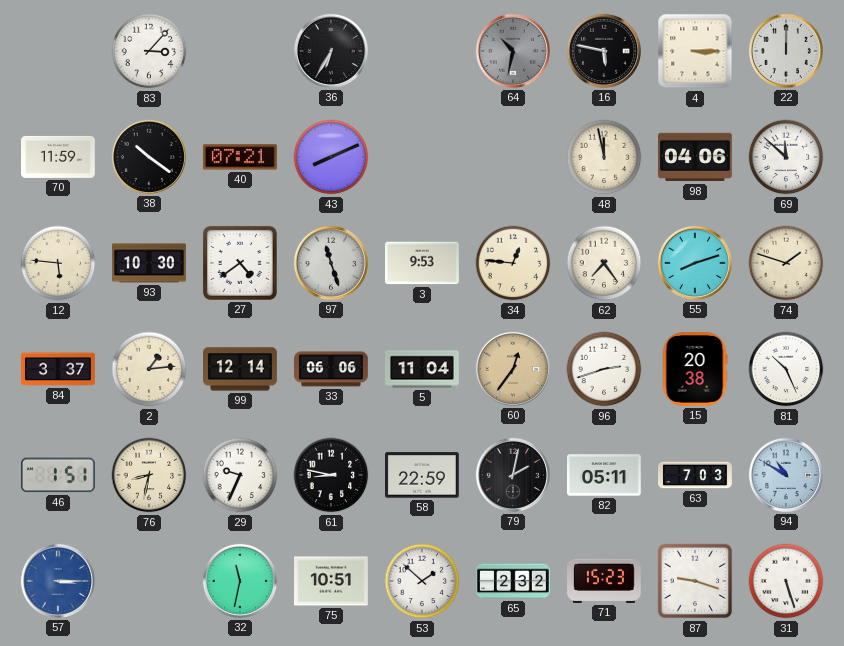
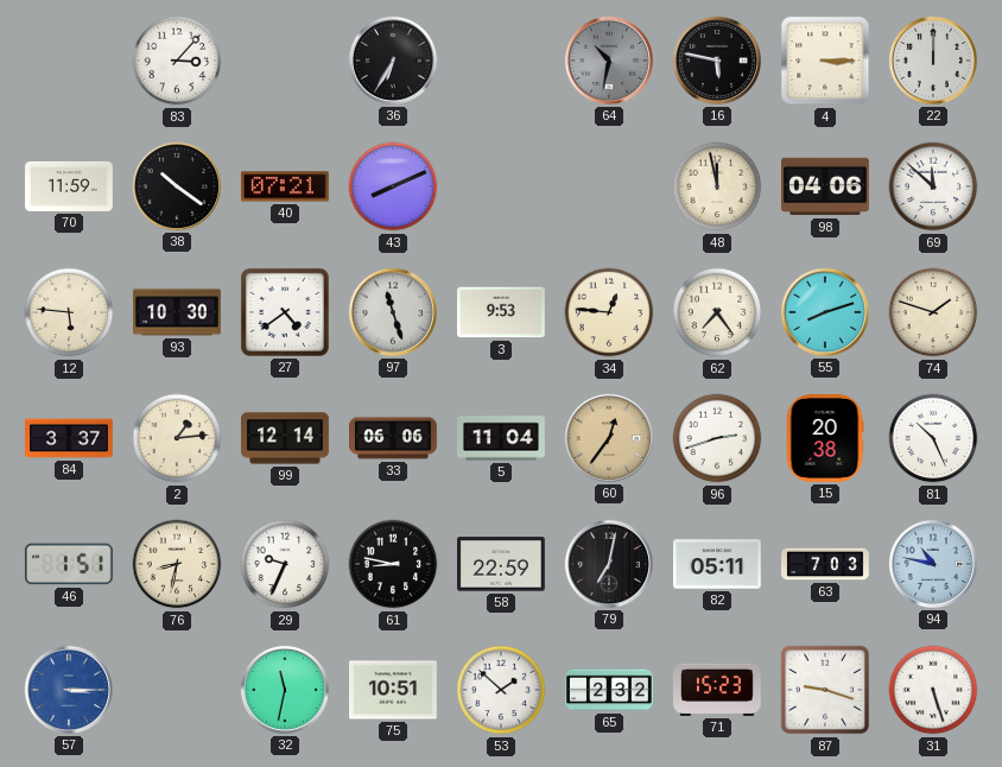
79: 2:02 -> 7:02 (609, 564)
94: 10:50 -> 10:47 (933, 564)
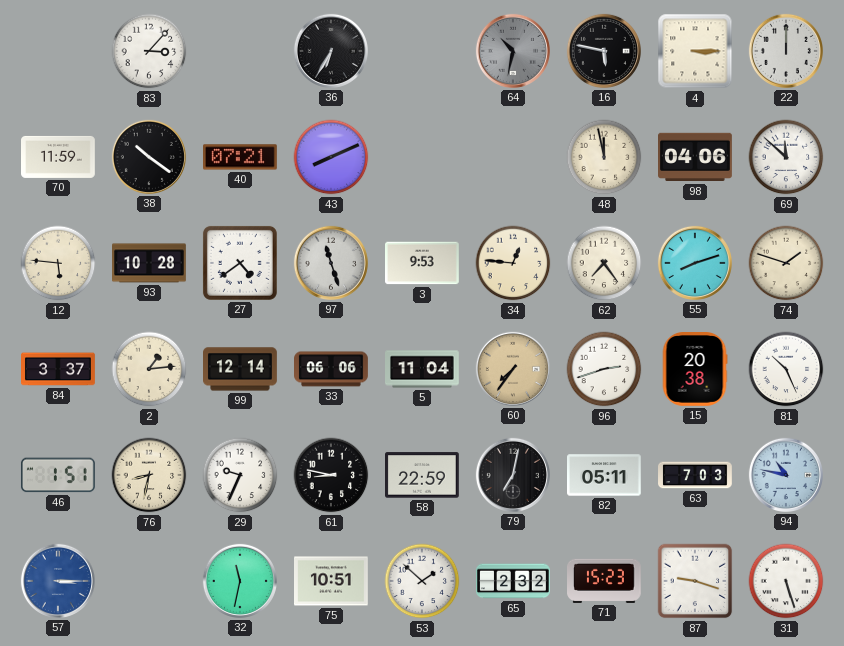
93: 10:30 -> 10:28 (150, 263)
60: 12:36 -> 7:36 (513, 369)
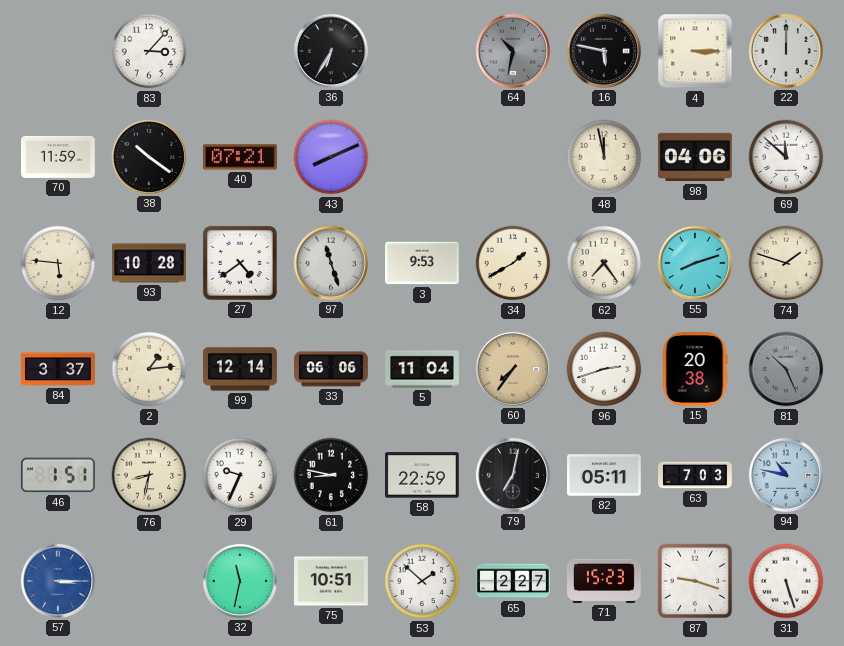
34: 12:46 -> 1:40 (513, 263)
81 dial: white -> grey (786, 369)
65: 2:32 -> 2:27 (514, 581)
